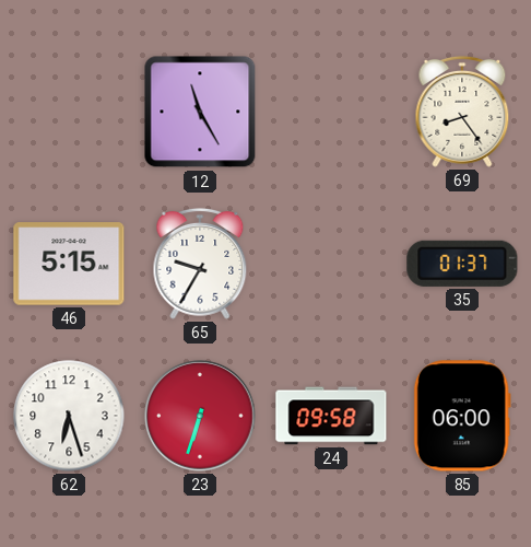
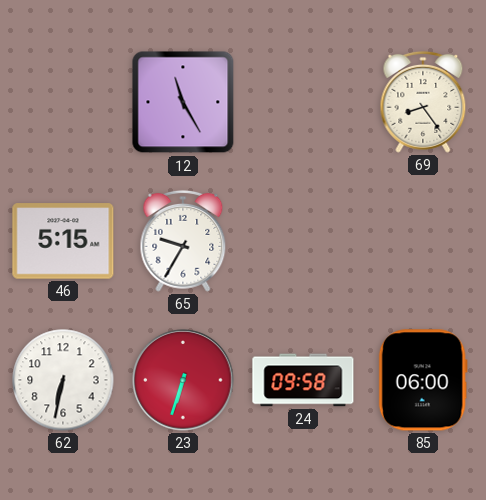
35: 01:37 -> none (462, 264)
62: 6:27 -> 6:32 (63, 380)
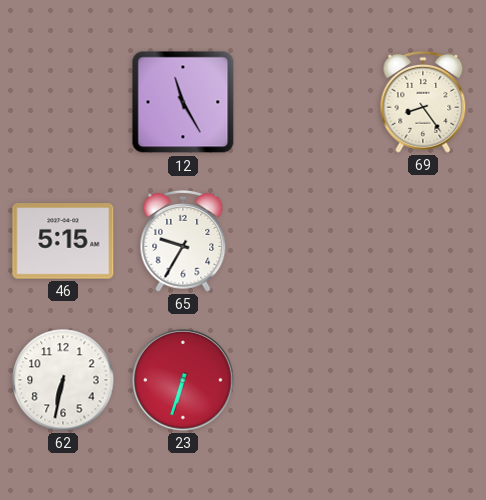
24: 09:58 -> none (303, 380)
85: 06:00 -> none (423, 380)
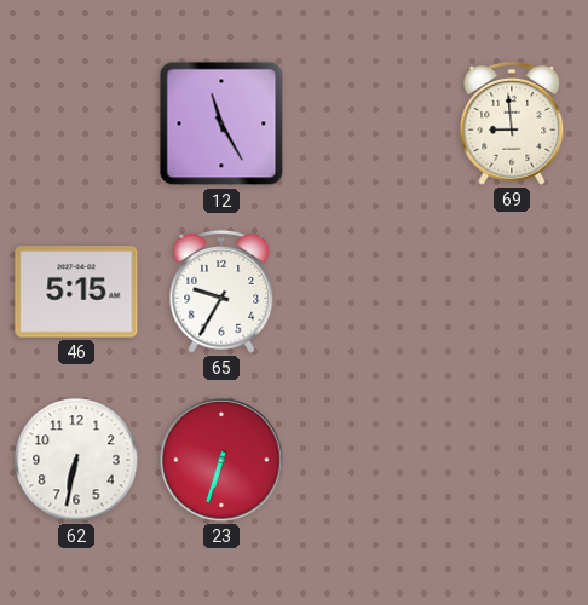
69: 8:24 -> 8:59 (512, 123)
